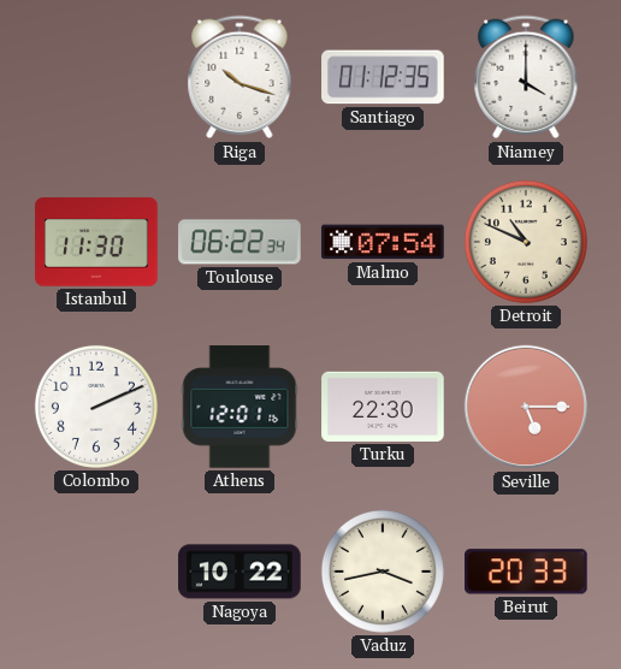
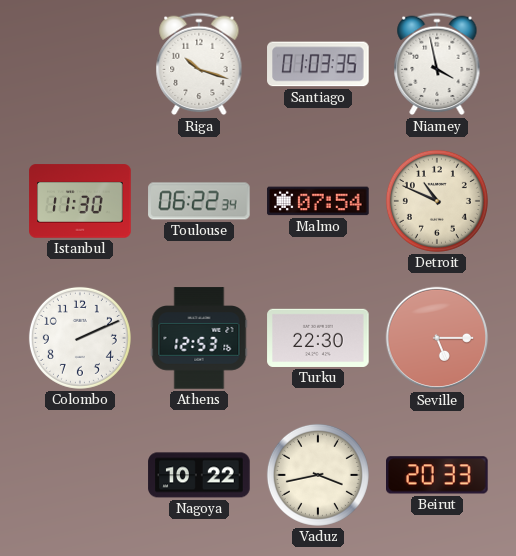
Santiago: 01:12 -> 01:03 (318, 64)
Niamey: 4:00 -> 3:58 (437, 64)
Athens: 12:01 -> 12:53 (199, 338)
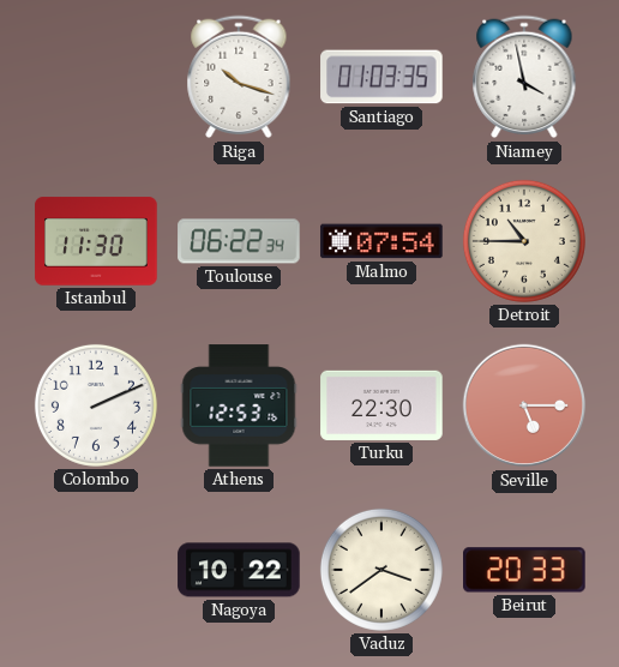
Detroit: 10:49 -> 10:45 (524, 241)
Vaduz: 3:43 -> 3:39 (381, 570)
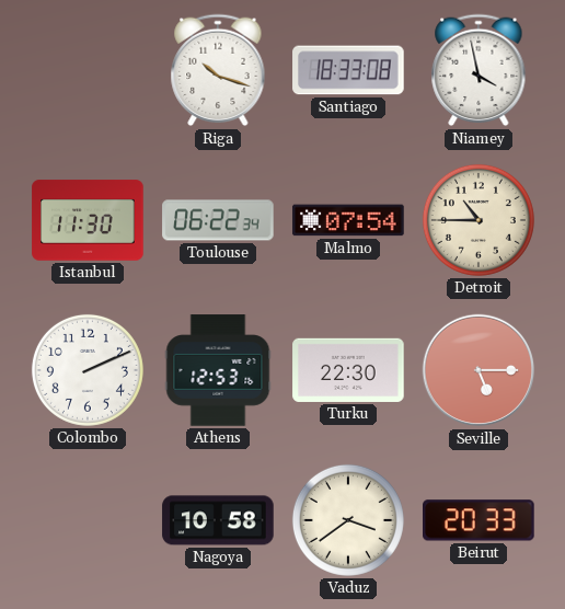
Santiago: 01:03 -> 18:33 (348, 70)
Nagoya: 10:22 -> 10:58 (218, 520)
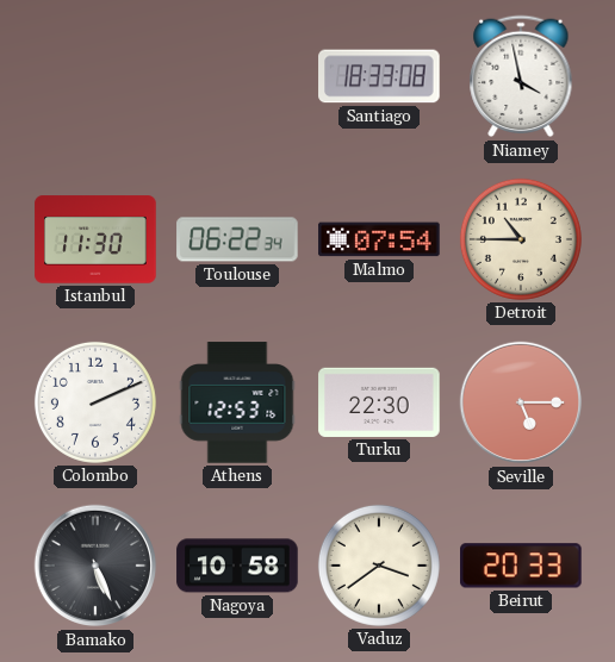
Riga: 10:18 -> none (218, 70)
Bamako: none -> 5:26 (95, 566)
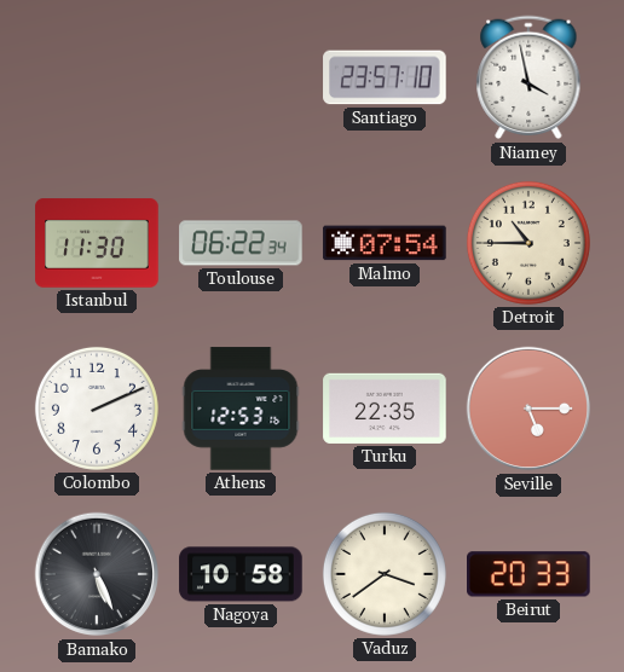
Santiago: 18:33 -> 23:57 (385, 77)
Turku: 22:30 -> 22:35 (385, 409)
